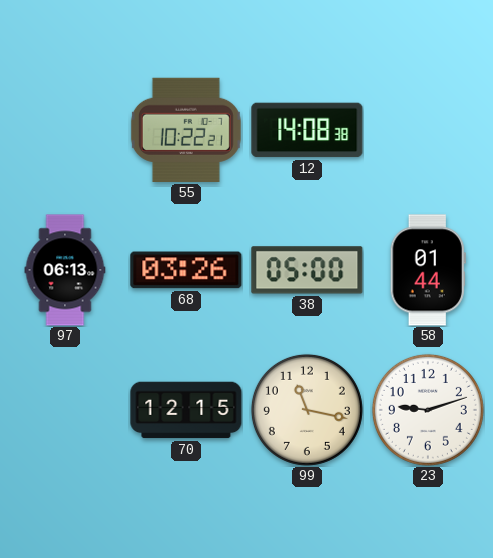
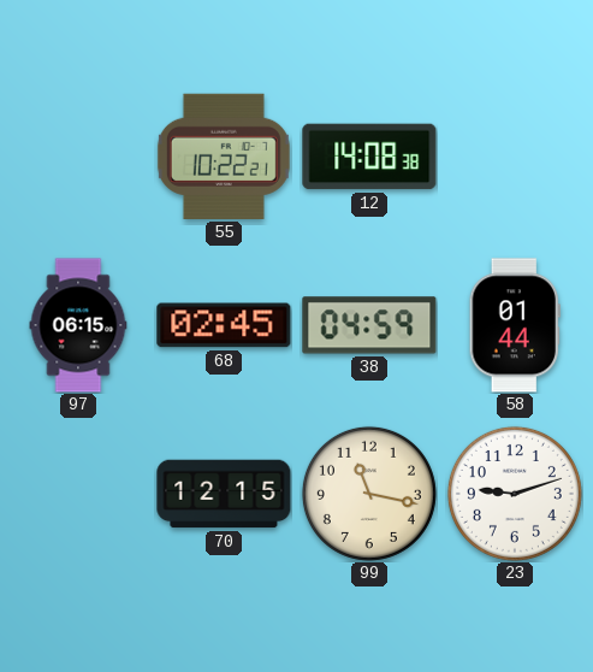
97: 06:13 -> 06:15 (78, 325)
68: 03:26 -> 02:45 (224, 325)
38: 05:00 -> 04:59 (369, 325)
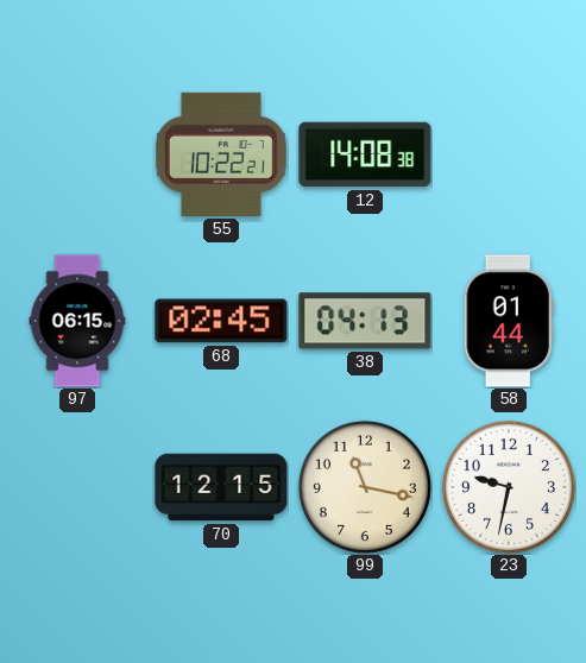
38: 04:59 -> 04:13 (365, 321)
23: 9:12 -> 9:32 (509, 487)
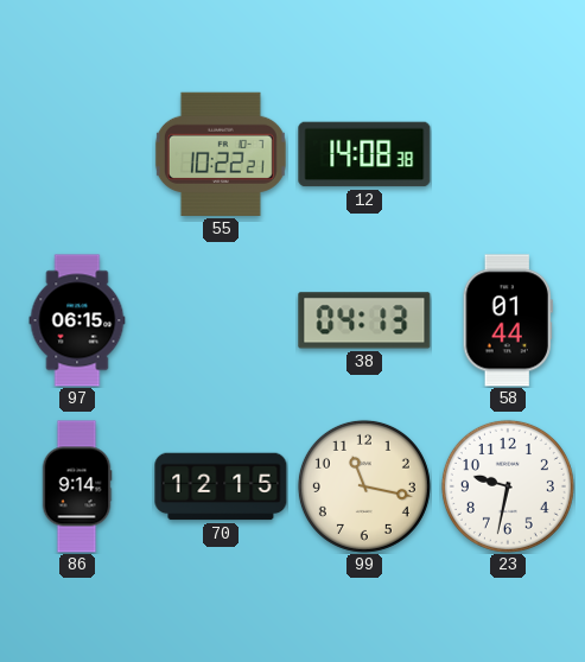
68: 02:45 -> none (221, 321)
86: none -> 9:14 (77, 486)
